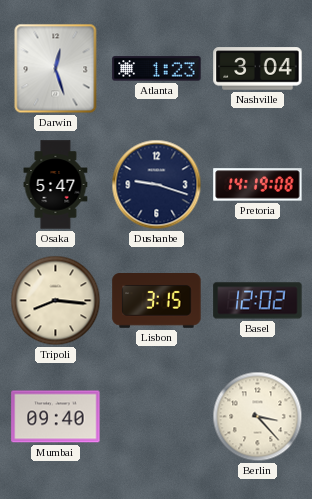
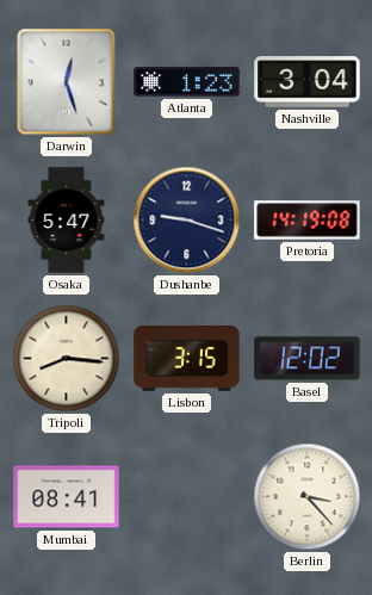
Mumbai: 09:40 -> 08:41 (67, 497)
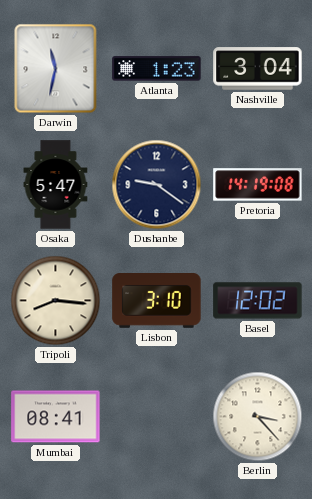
Darwin: 12:27 -> 11:32 (56, 69)
Dushanbe: 9:18 -> 9:21 (157, 185)
Lisbon: 3:15 -> 3:10 (157, 301)
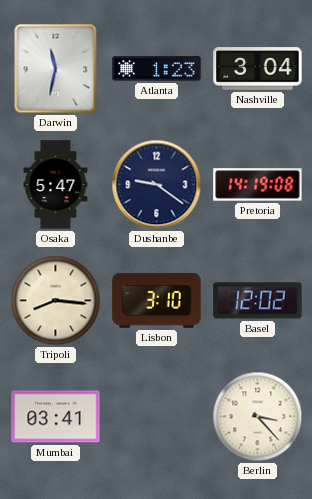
Mumbai: 08:41 -> 03:41 (56, 417)
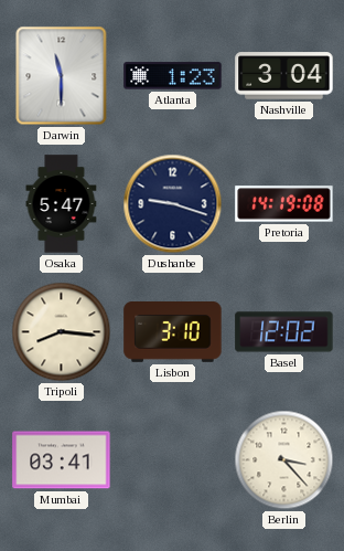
Darwin: 11:32 -> 11:30 (62, 76)
Dushanbe: 9:21 -> 9:18 (173, 204)
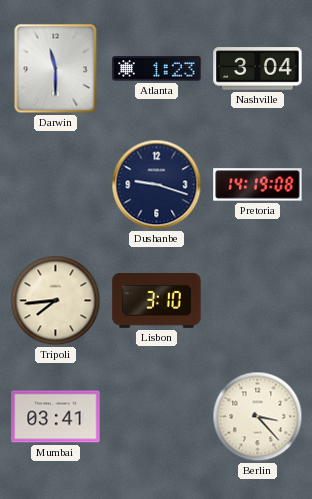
Osaka: 5:47 -> none (62, 204)
Tripoli: 8:16 -> 7:44 (56, 301)
Basel: 12:02 -> none (284, 332)
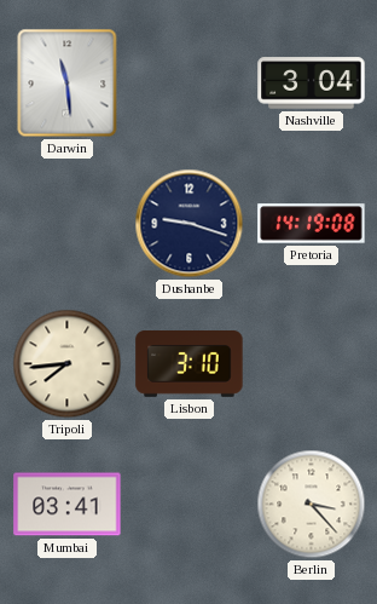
Darwin: 11:30 -> 11:29 (68, 84)
Atlanta: 1:23 -> none (157, 69)
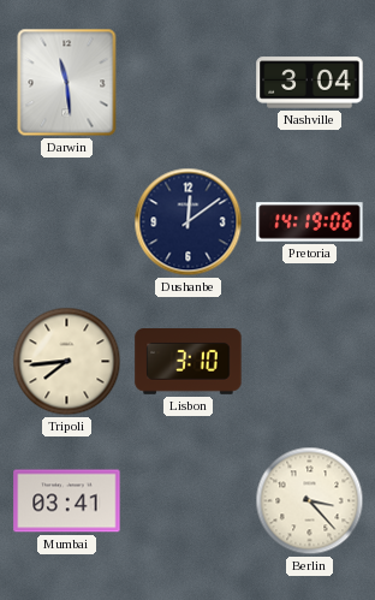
Dushanbe: 9:18 -> 12:09 (189, 222)
Pretoria: 14:19:08 -> 14:19:06 (310, 222)
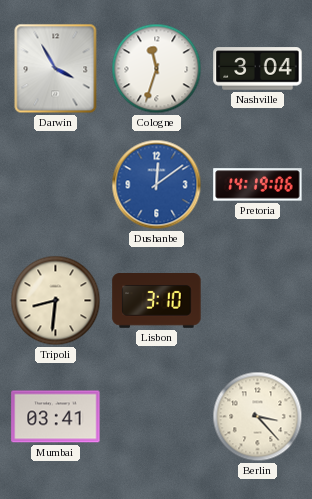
Darwin: 11:29 -> 3:55 (56, 69)
Cologne: none -> 11:33 (157, 69)
Dushanbe dial: navy -> blue (157, 185)
Tripoli: 7:44 -> 8:31 (56, 301)
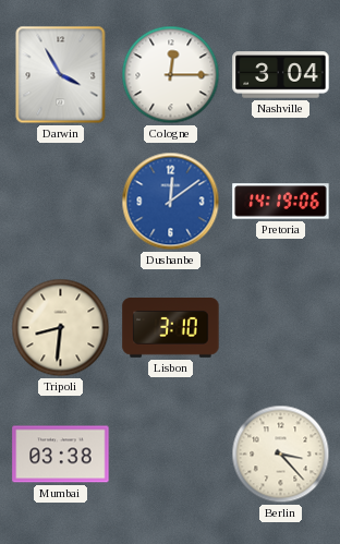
Cologne: 11:33 -> 12:15 (171, 75)
Mumbai: 03:41 -> 03:38 (61, 455)
